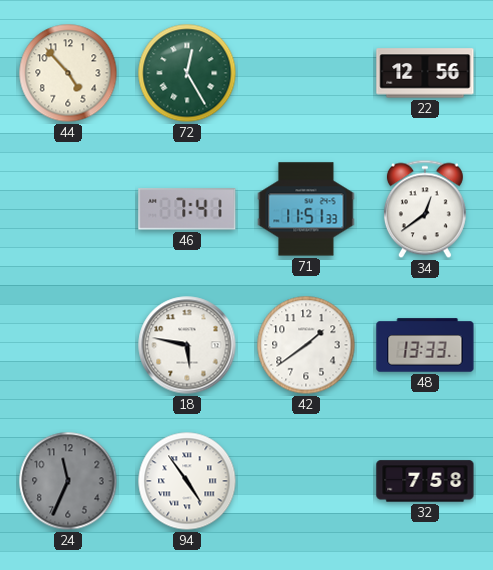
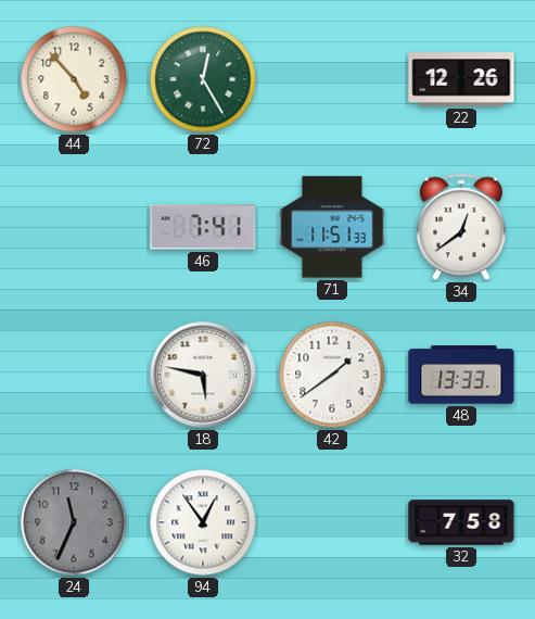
22: 12:56 -> 12:26 (461, 79)
94: 4:54 -> 12:54 (203, 522)
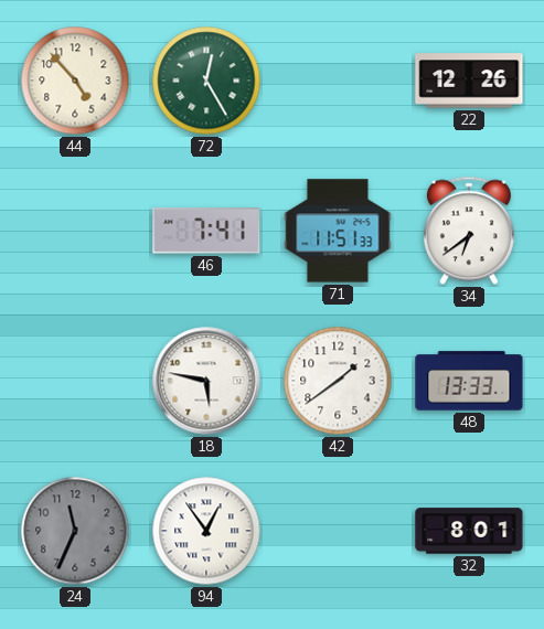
34: 12:39 -> 6:39 (469, 231)
32: 7:58 -> 8:01 (469, 531)
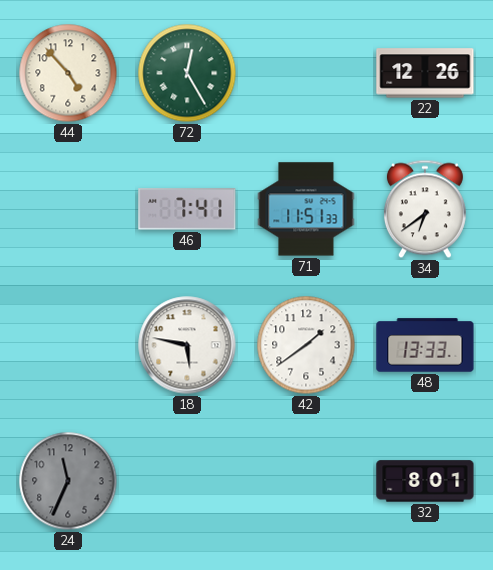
94: 12:54 -> none (206, 531)
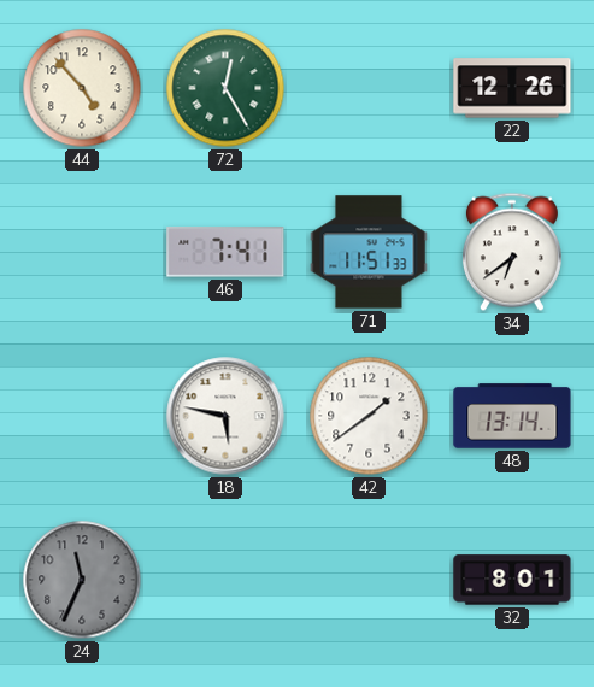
48: 13:33 -> 13:14 (512, 416)
